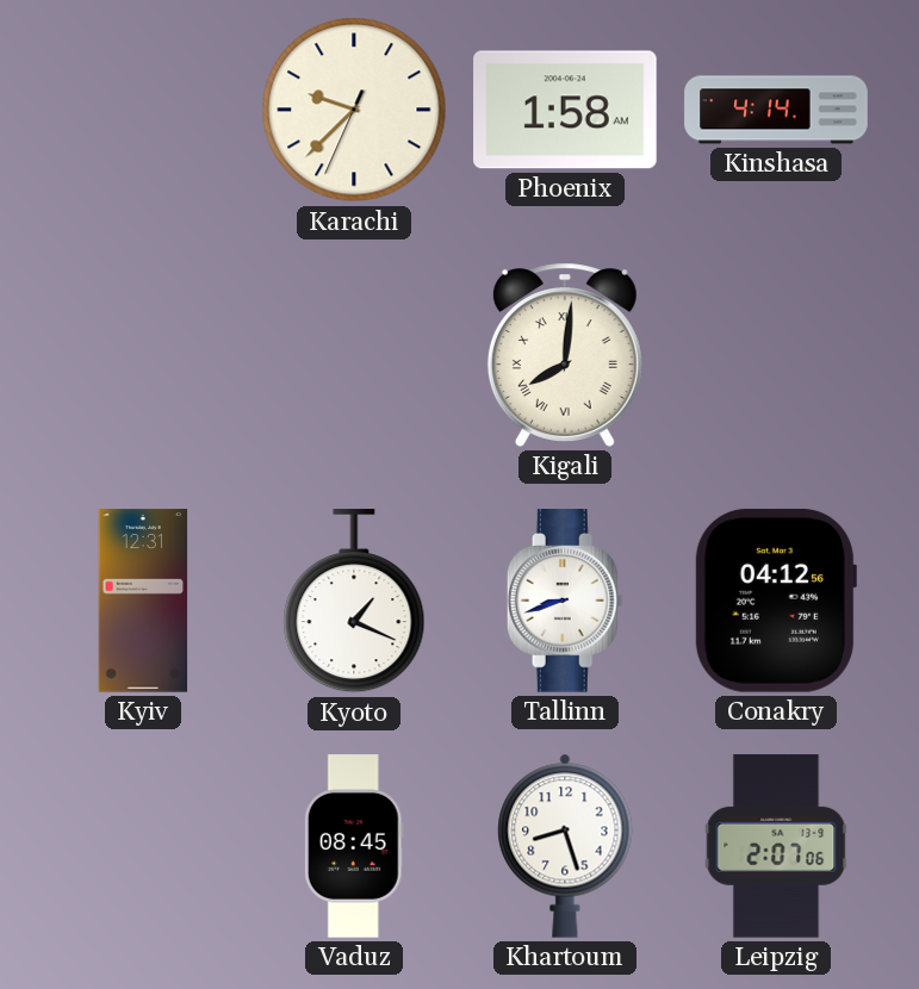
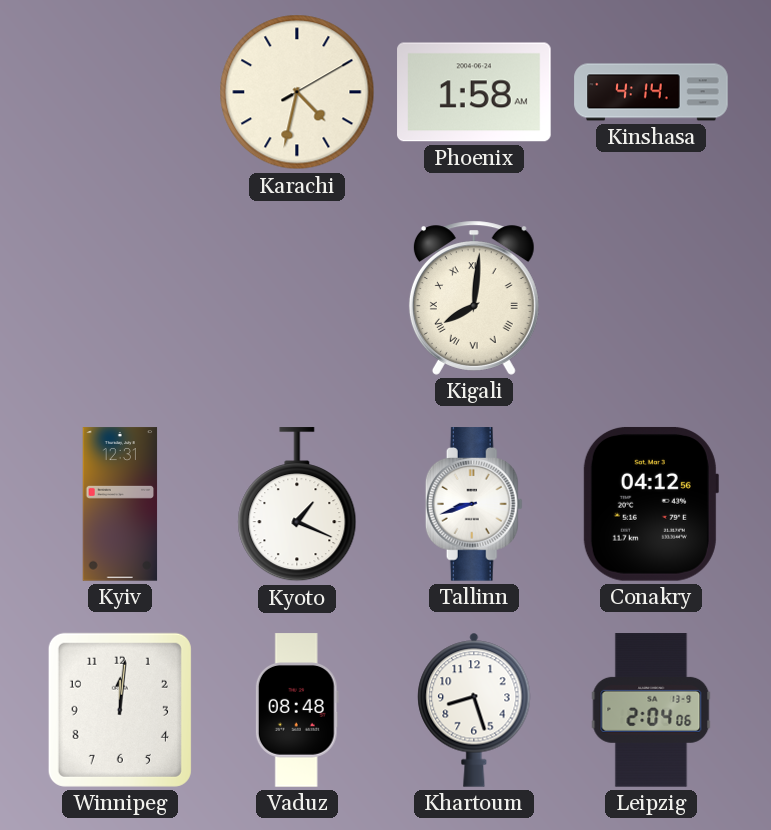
Karachi: 9:37 -> 4:32 (297, 92)
Winnipeg: none -> 12:01 (120, 710)
Vaduz: 08:45 -> 08:48 (297, 710)
Leipzig: 2:07 -> 2:04 (651, 710)
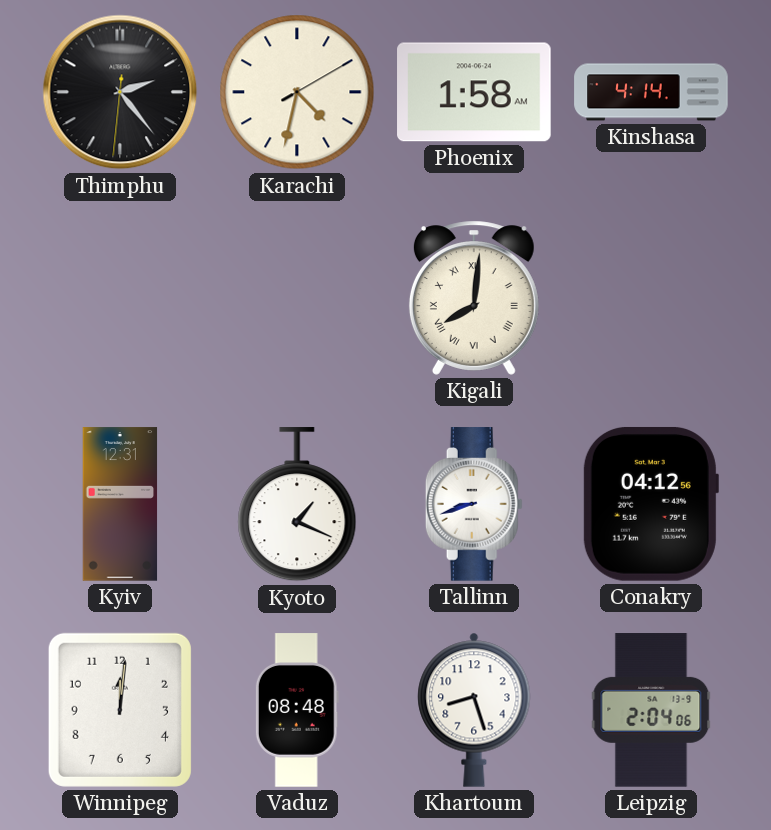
Thimphu: none -> 2:23 (120, 92)
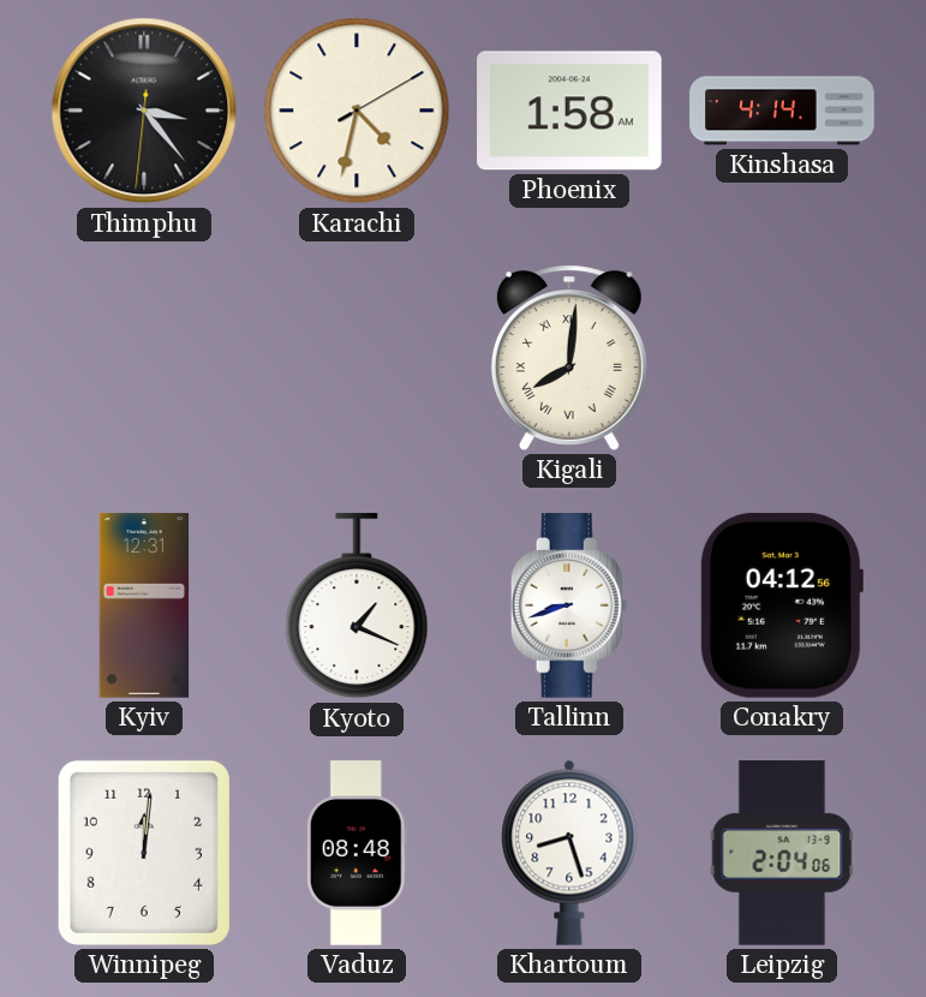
Thimphu: 2:23 -> 3:23 (144, 111)
